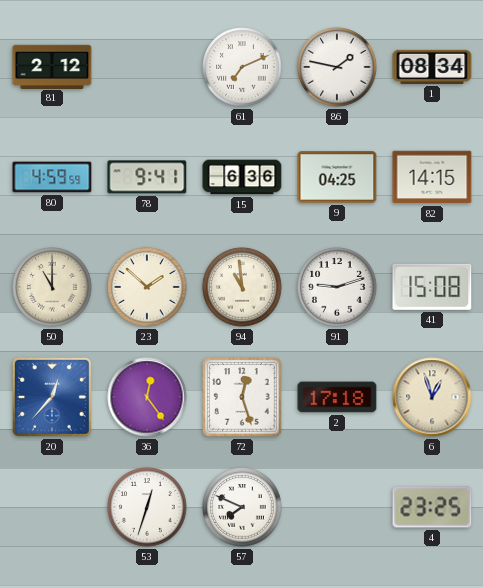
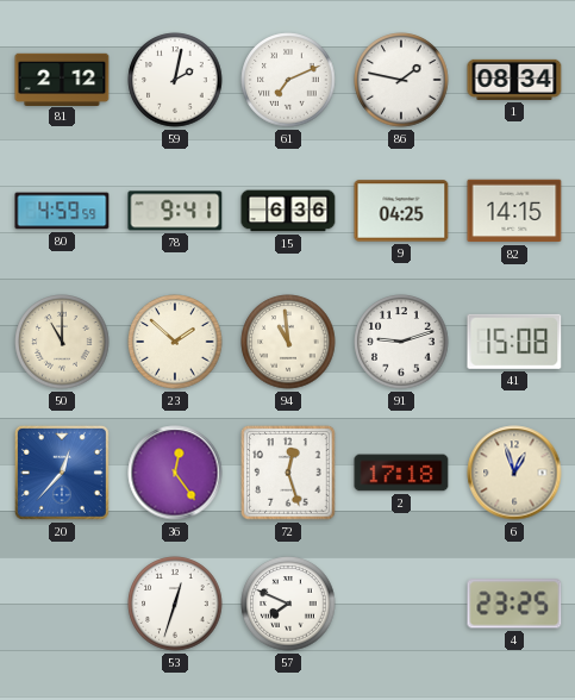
59: none -> 2:02 (175, 80)
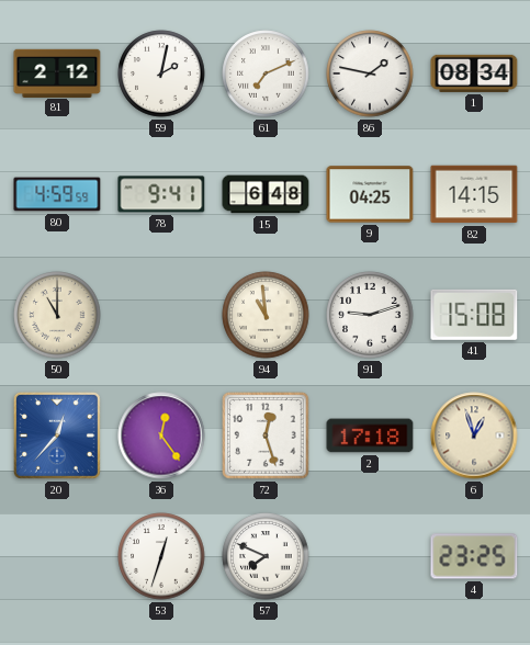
15: 6:36 -> 6:48 (266, 194)
23: 1:52 -> none (175, 342)
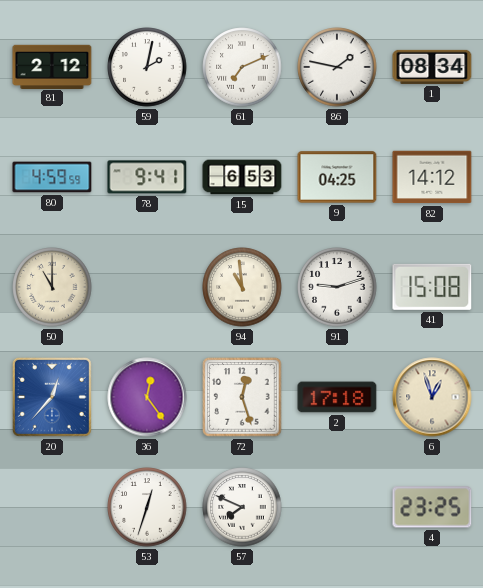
15: 6:48 -> 6:53 (242, 177)
82: 14:15 -> 14:12 (432, 177)
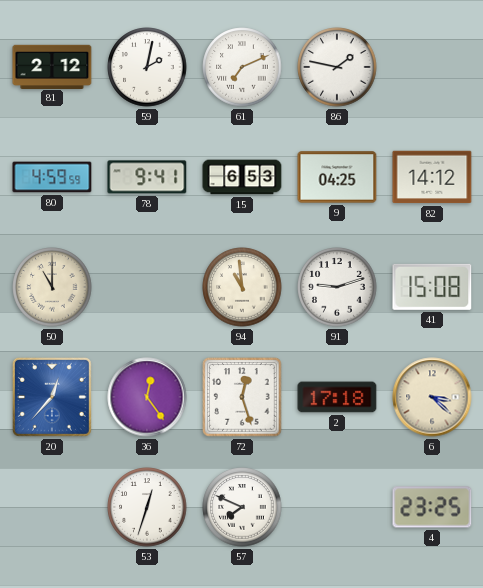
1: 08:34 -> none (432, 67)
6: 12:57 -> 3:22 (432, 397)
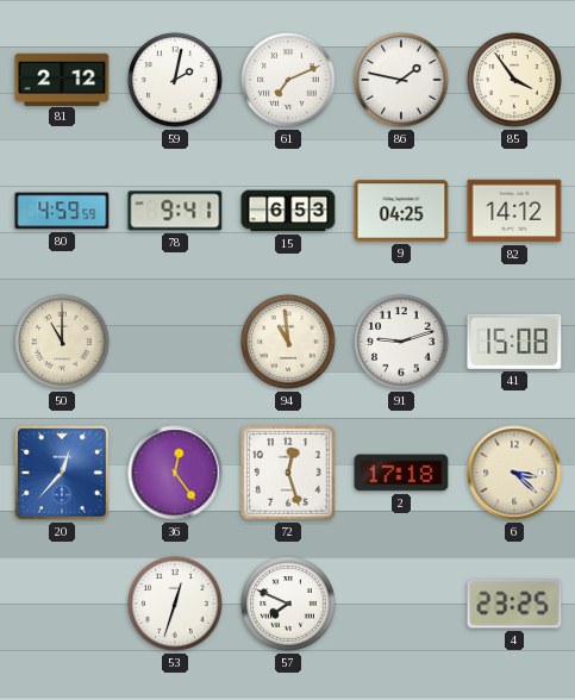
85: none -> 3:54 (514, 80)
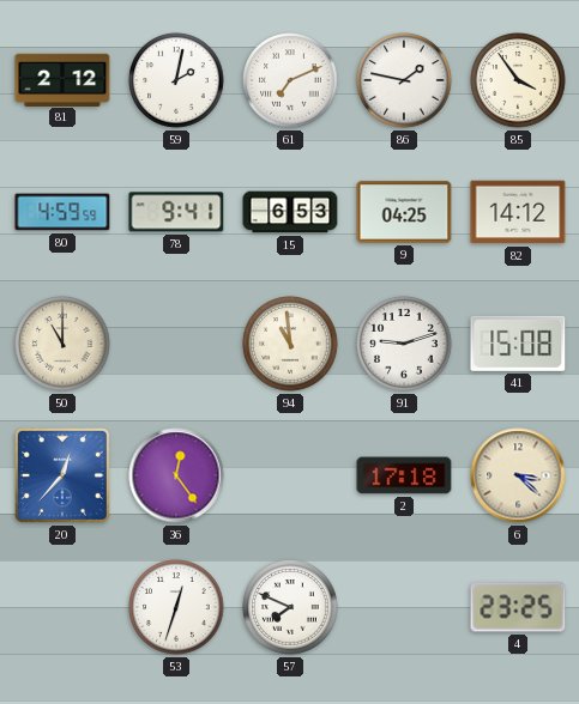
72: 12:27 -> none (288, 473)
